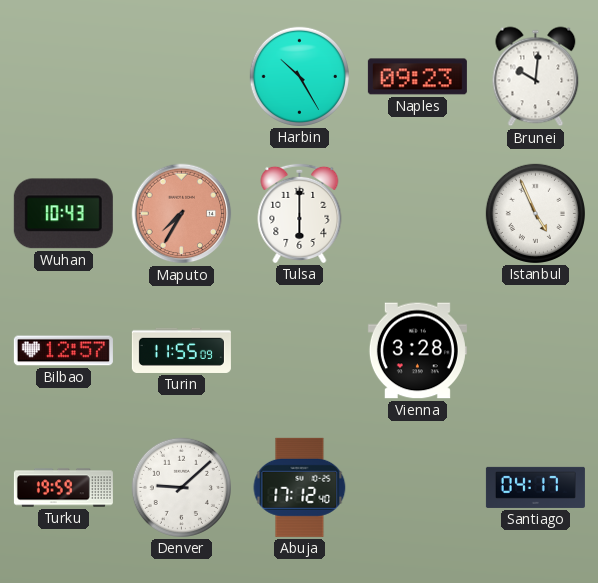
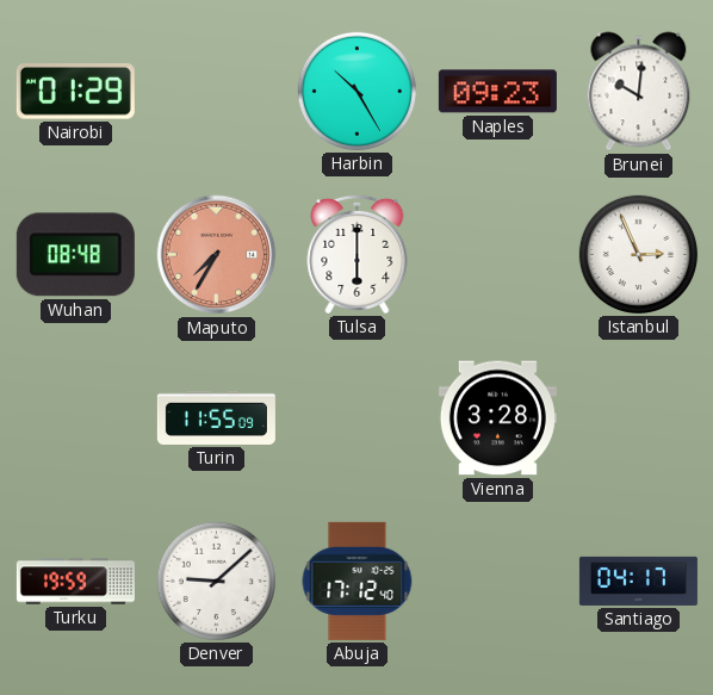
Nairobi: none -> 01:29 (75, 92)
Wuhan: 10:43 -> 08:48 (75, 255)
Istanbul: 4:56 -> 2:56 (638, 254)
Bilbao: 12:57 -> none (63, 351)
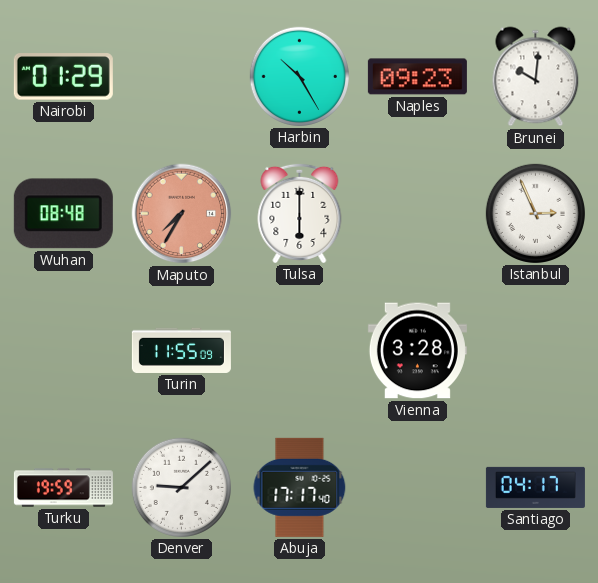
Abuja: 17:12 -> 17:17 (300, 487)
